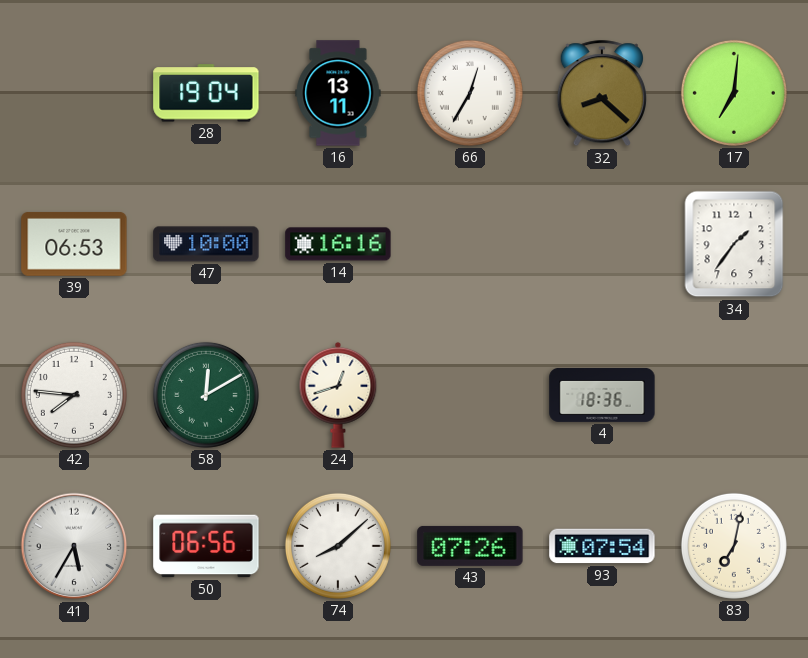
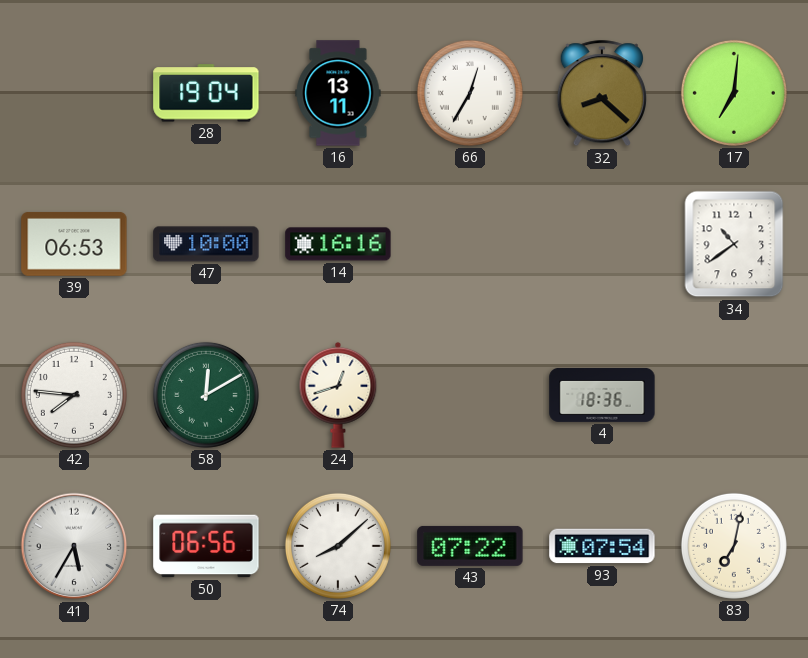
34: 1:36 -> 10:39 (734, 244)
43: 07:26 -> 07:22 (470, 546)
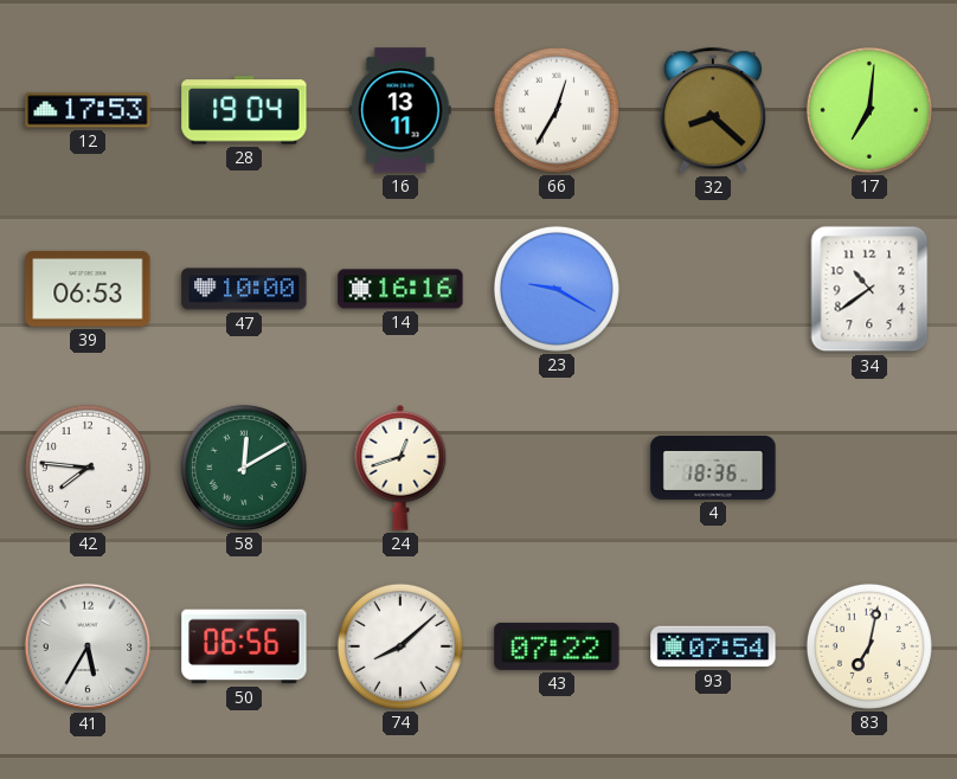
12: none -> 17:53 (88, 110)
23: none -> 9:20 (557, 289)
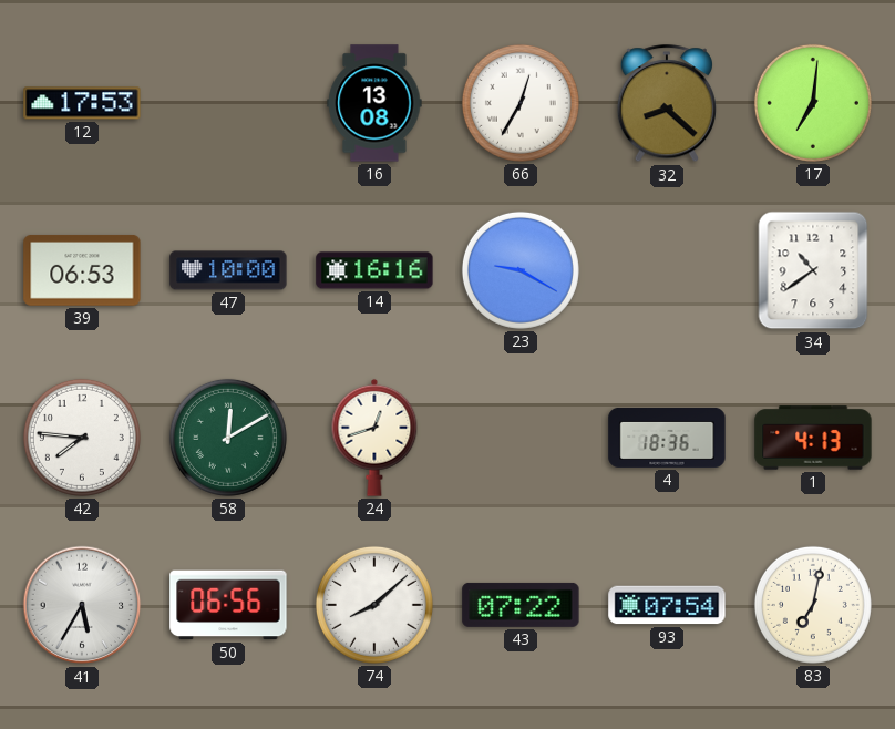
28: 19:04 -> none (244, 110)
16: 13:11 -> 13:08 (374, 103)
1: none -> 4:13 (813, 438)
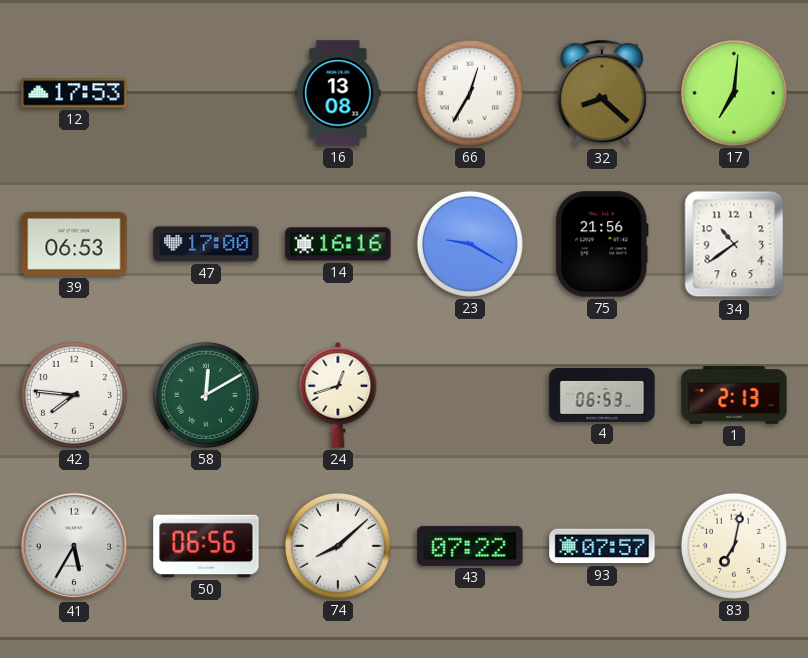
47: 10:00 -> 17:00 (206, 244)
75: none -> 21:56 (602, 244)
4: 18:36 -> 06:53 (602, 395)
1: 4:13 -> 2:13 (734, 395)
93: 07:54 -> 07:57 (602, 546)
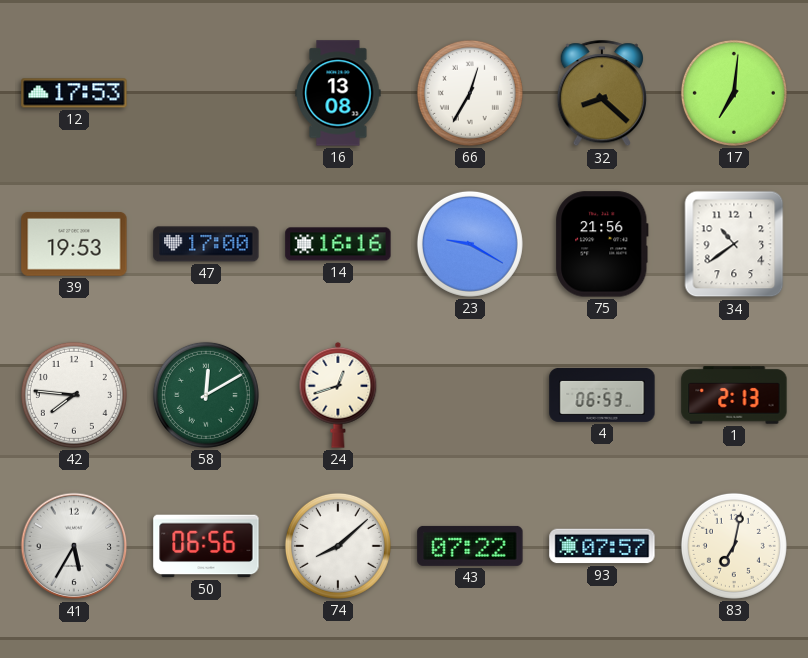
39: 06:53 -> 19:53 (74, 244)
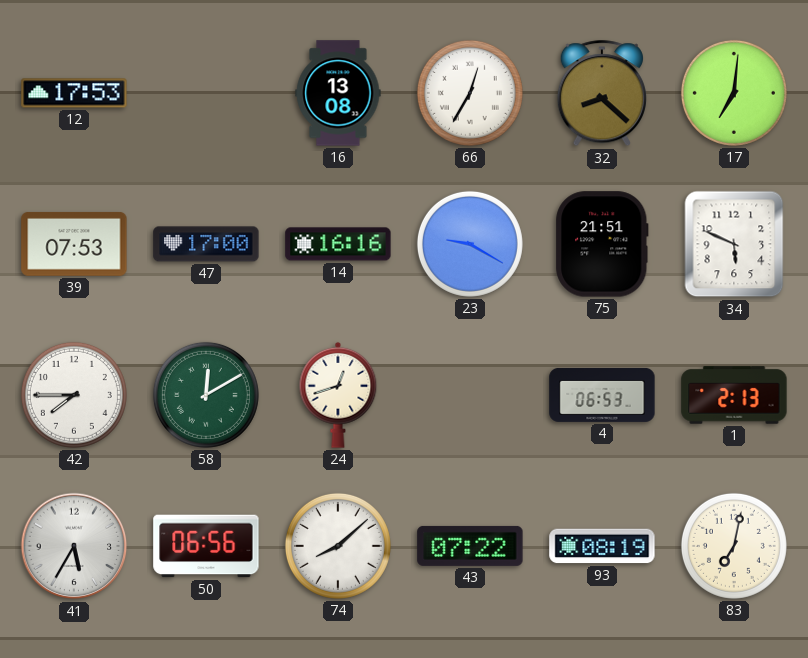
39: 19:53 -> 07:53 (74, 244)
75: 21:56 -> 21:51 (602, 244)
34: 10:39 -> 5:49 (734, 244)
42: 7:46 -> 7:45 (74, 395)
93: 07:57 -> 08:19 (602, 546)
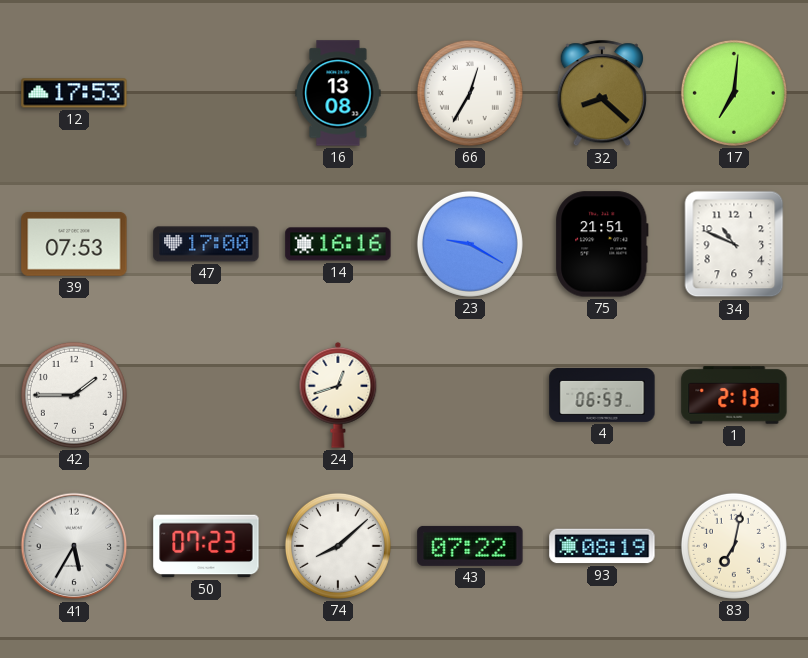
34: 5:49 -> 10:49 (734, 244)
42: 7:45 -> 1:45 (74, 395)
58: 12:10 -> none (206, 395)
50: 06:56 -> 07:23 (206, 546)
